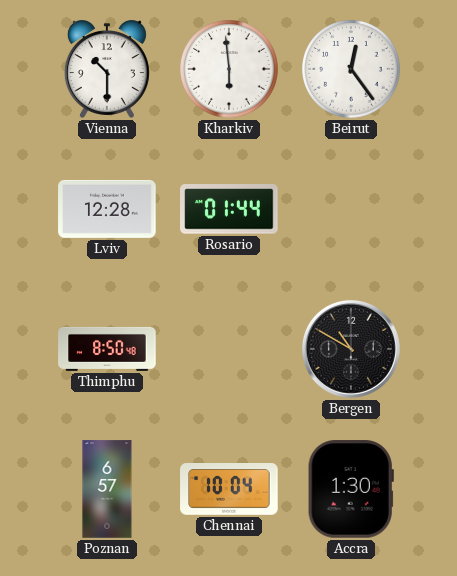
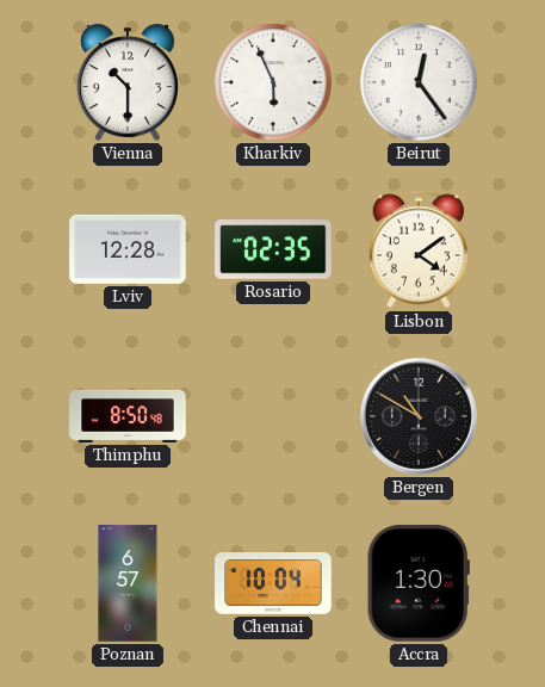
Kharkiv: 5:59 -> 5:56 (273, 82)
Rosario: 01:44 -> 02:35 (273, 249)
Lisbon: none -> 4:09 (417, 249)
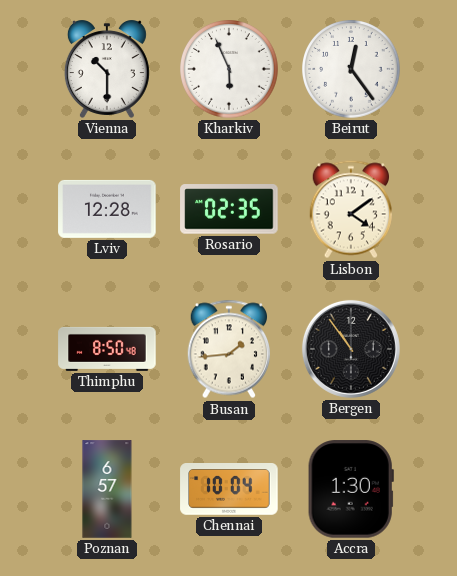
Busan: none -> 1:44 (228, 349)
Bergen: 10:50 -> 10:54 (351, 349)
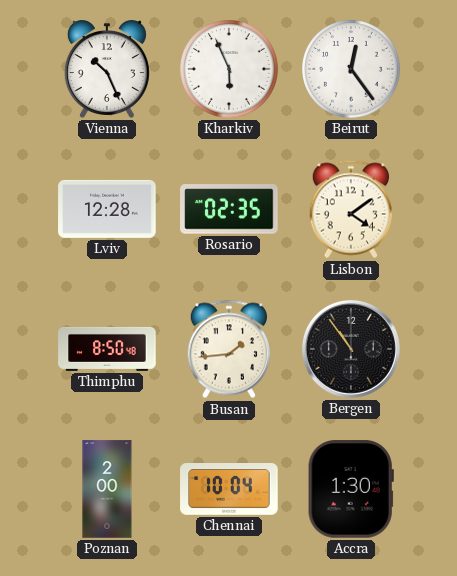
Vienna: 10:30 -> 10:26 (107, 69)
Poznan: 6:57 -> 2:00 (107, 489)
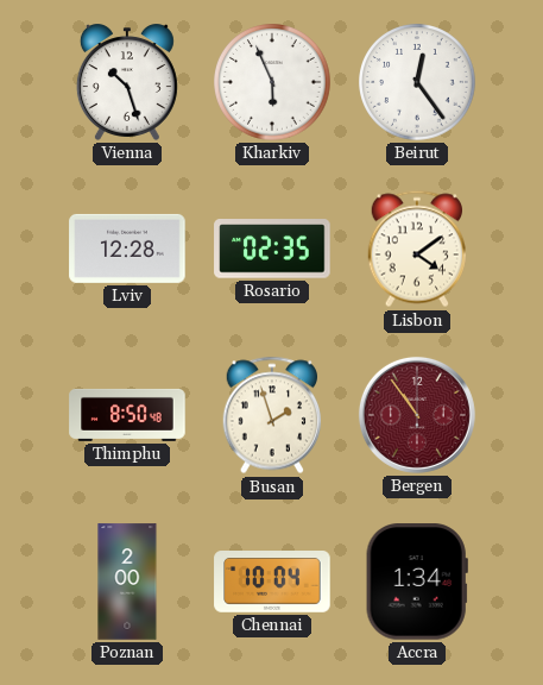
Vienna: 10:26 -> 10:27 (127, 82)
Busan: 1:44 -> 1:57 (271, 415)
Bergen dial: black -> burgundy (417, 415)
Accra: 1:30 -> 1:34 (417, 582)
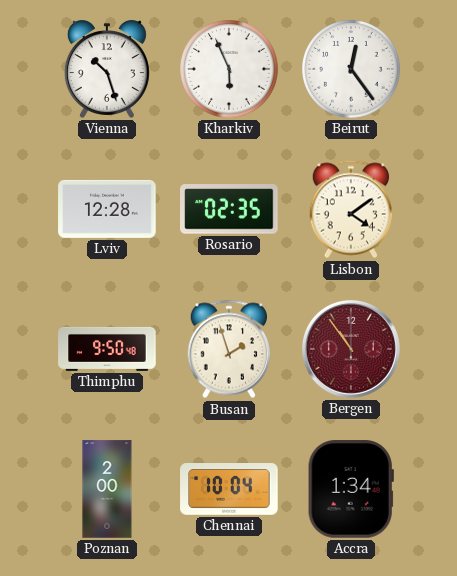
Thimphu: 8:50 -> 9:50 (107, 349)
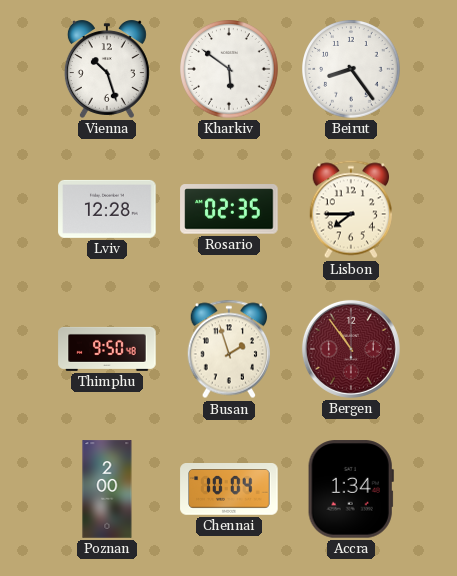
Kharkiv: 5:56 -> 5:51 (229, 69)
Beirut: 12:24 -> 8:24 (351, 69)
Lisbon: 4:09 -> 7:45 (350, 209)
